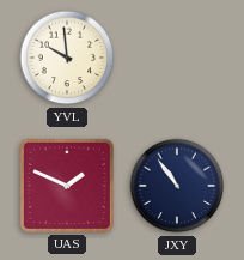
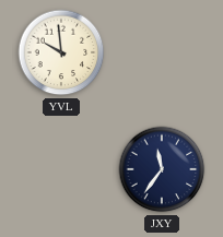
UAS: 1:49 -> none (67, 186)
JXY: 10:54 -> 11:36 (162, 169)
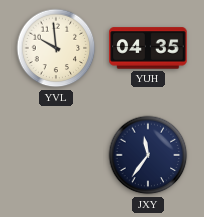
YUH: none -> 04:35 (148, 48)
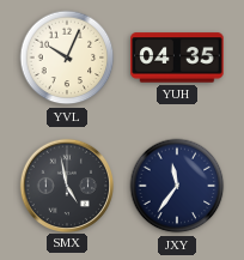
YVL: 9:59 -> 10:04 (67, 58)
SMX: none -> 4:58 (66, 185)
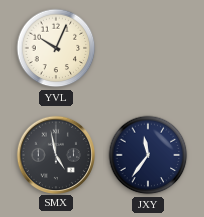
YUH: 04:35 -> none (177, 58)
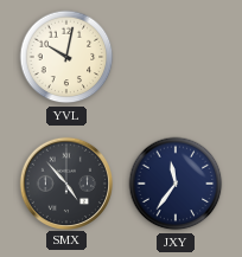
YVL: 10:04 -> 10:02 (66, 57)
SMX: 4:58 -> 4:53 (65, 182)
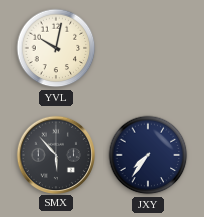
SMX: 4:53 -> 5:53 (55, 154)
JXY: 11:36 -> 7:36 (148, 155)
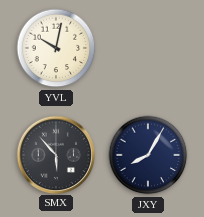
JXY: 7:36 -> 8:05 (148, 155)
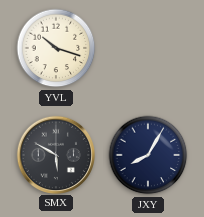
YVL: 10:02 -> 10:18 (56, 48)
SMX: 5:53 -> 5:50 (55, 154)
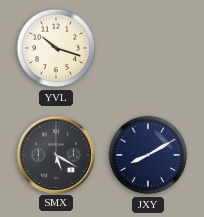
SMX: 5:50 -> 5:20 (55, 154)
JXY: 8:05 -> 8:10 (148, 155)
